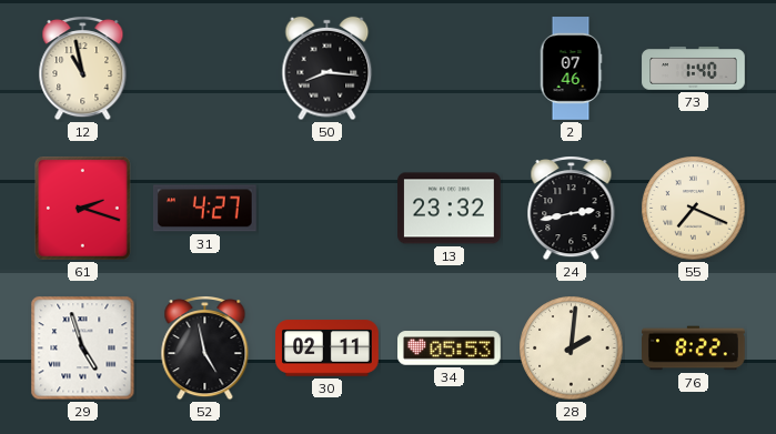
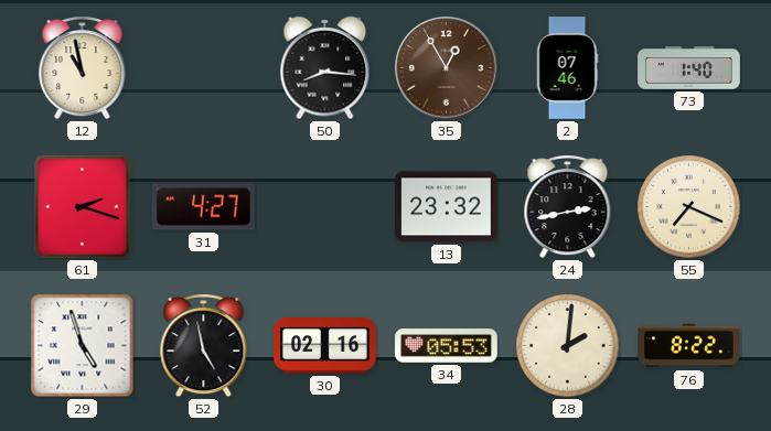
35: none -> 12:55 (447, 68)
30: 02:11 -> 02:16 (325, 346)
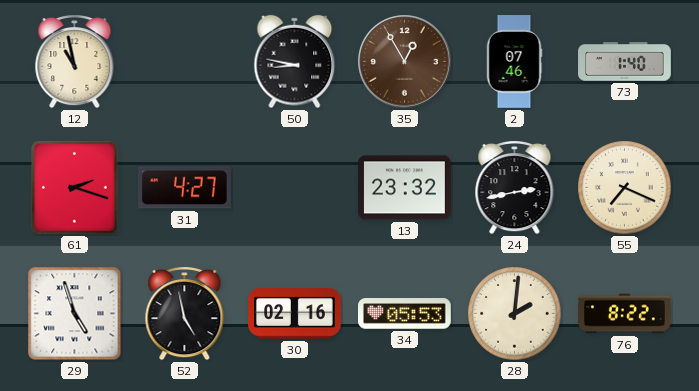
50: 8:16 -> 8:47 (295, 62)
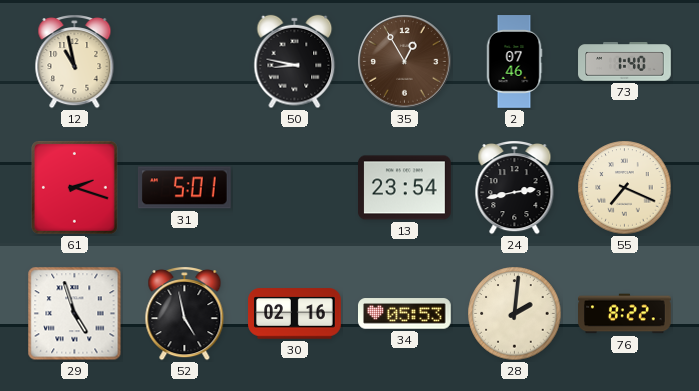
31: 4:27 -> 5:01 (184, 188)
13: 23:32 -> 23:54 (405, 188)
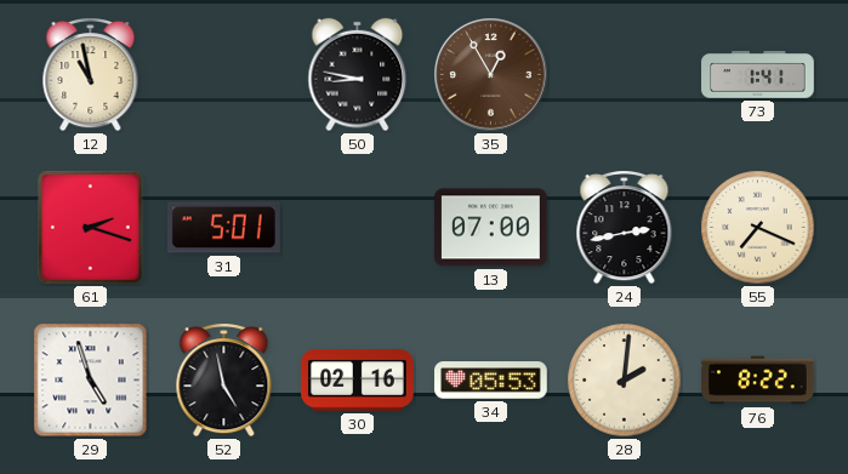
2: 07:46 -> none (514, 62)
73: 1:40 -> 1:41 (758, 75)
13: 23:54 -> 07:00 (491, 228)
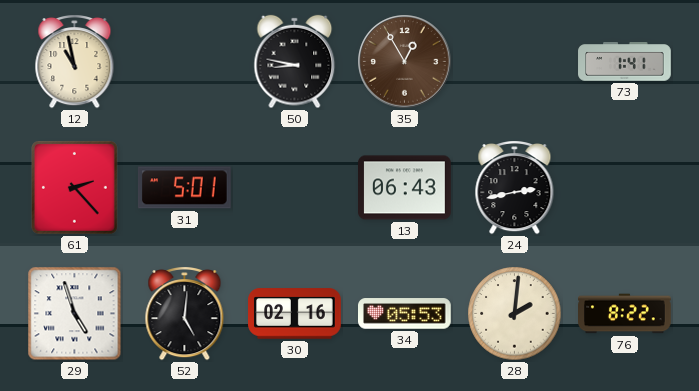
61: 2:18 -> 2:23 (75, 188)
13: 07:00 -> 06:43 (405, 188)
55: 7:19 -> none (758, 228)
52: 4:58 -> 5:01 (185, 314)
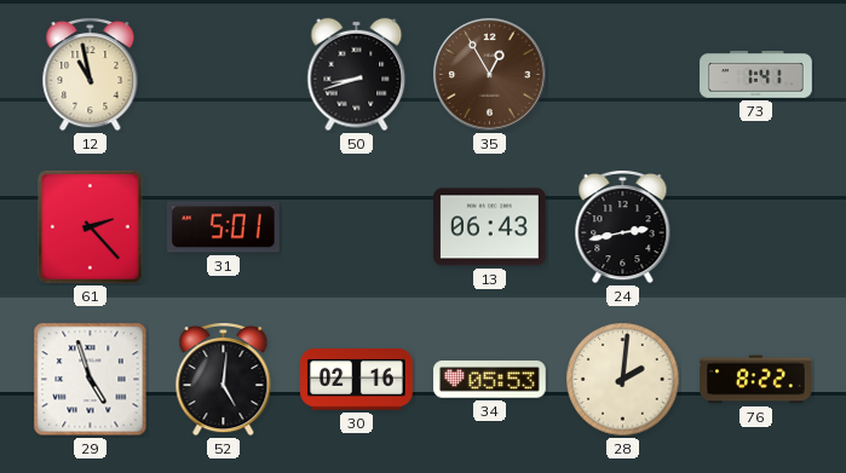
50: 8:47 -> 8:42 (357, 75)
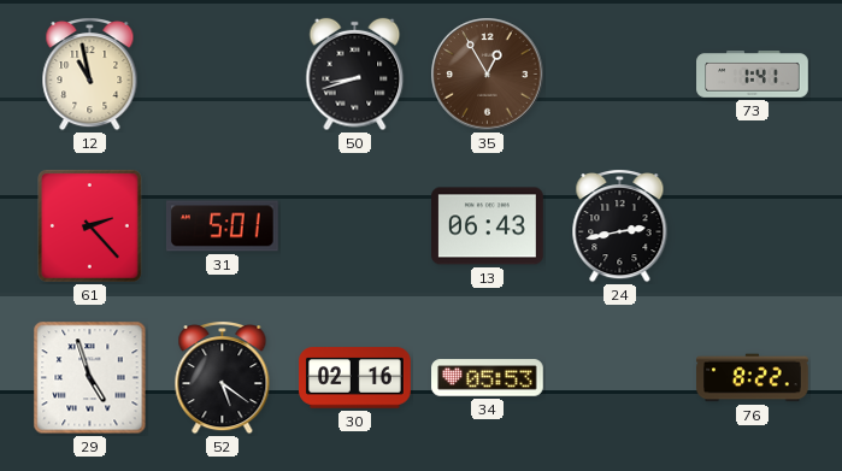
52: 5:01 -> 5:21 (223, 378)
28: 2:01 -> none (623, 380)
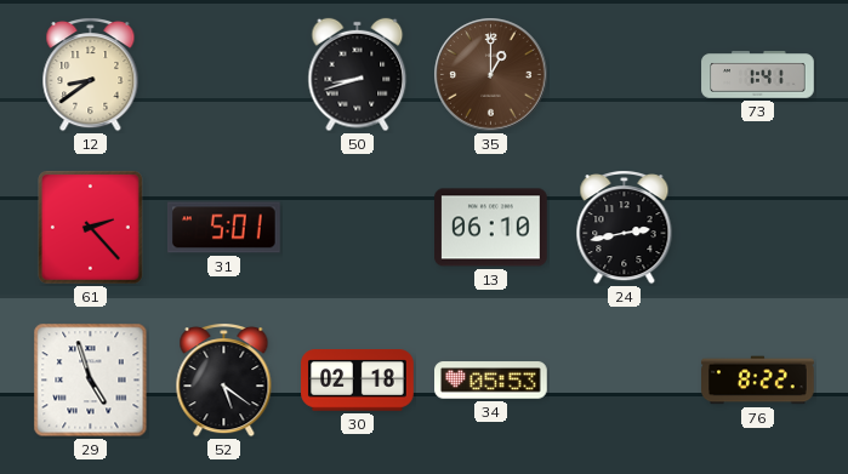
12: 10:58 -> 8:39 (91, 75)
35: 12:55 -> 1:00 (491, 75)
13: 06:43 -> 06:10 (491, 228)
30: 02:16 -> 02:18 (358, 381)
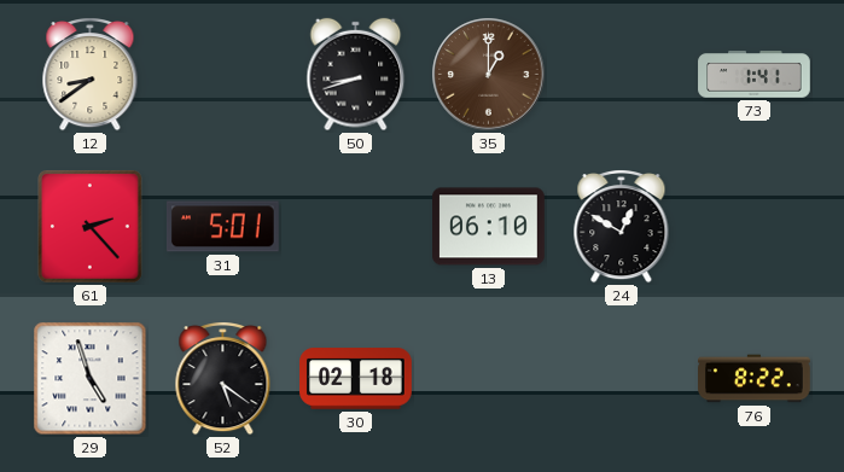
24: 2:43 -> 12:50 (622, 227)
34: 05:53 -> none (491, 381)
